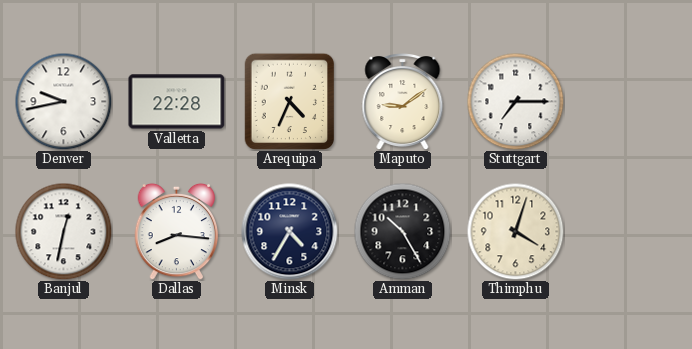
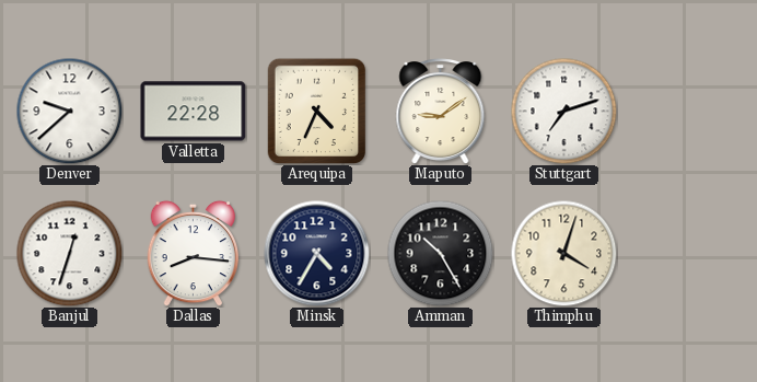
Denver: 9:43 -> 9:38 (69, 111)
Stuttgart: 7:15 -> 7:12 (563, 111)
Banjul: 12:32 -> 12:33 (69, 253)
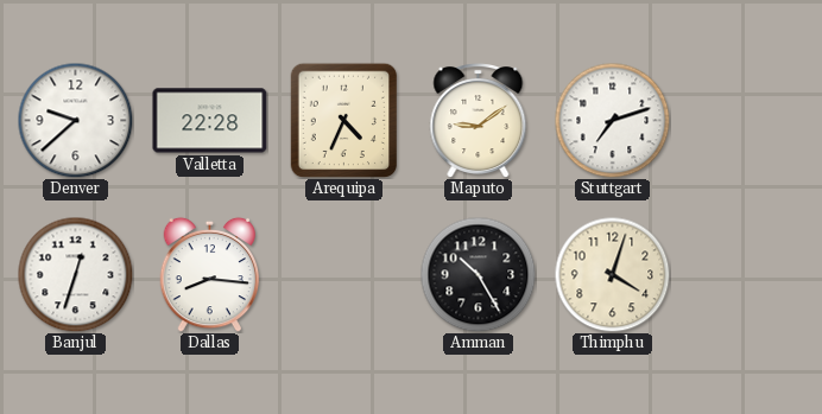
Minsk: 4:35 -> none (317, 254)
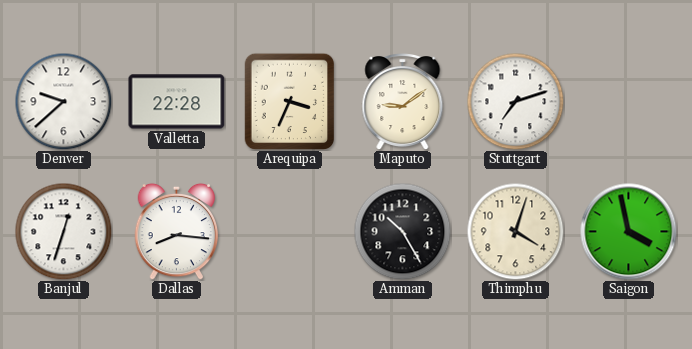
Arequipa: 4:34 -> 3:34 (290, 101)
Saigon: none -> 3:58 (629, 232)
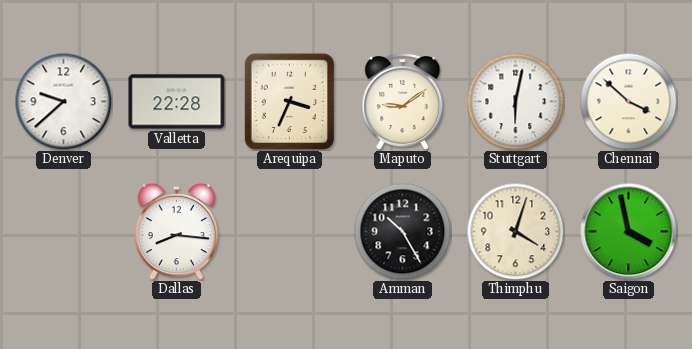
Stuttgart: 7:12 -> 6:02 (515, 101)
Chennai: none -> 3:52 (628, 101)
Banjul: 12:33 -> none (63, 231)
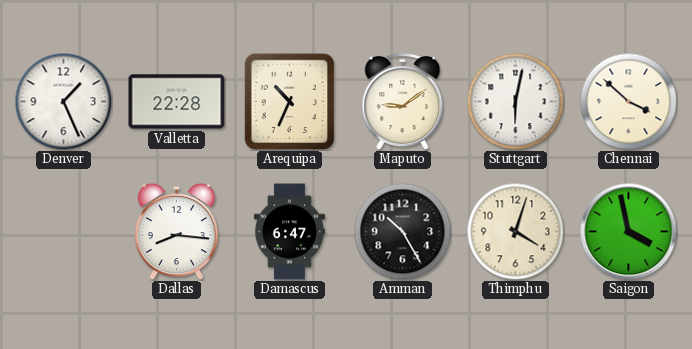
Denver: 9:38 -> 1:26 (63, 101)
Arequipa: 3:34 -> 10:34 (290, 101)
Damascus: none -> 6:47 (289, 232)
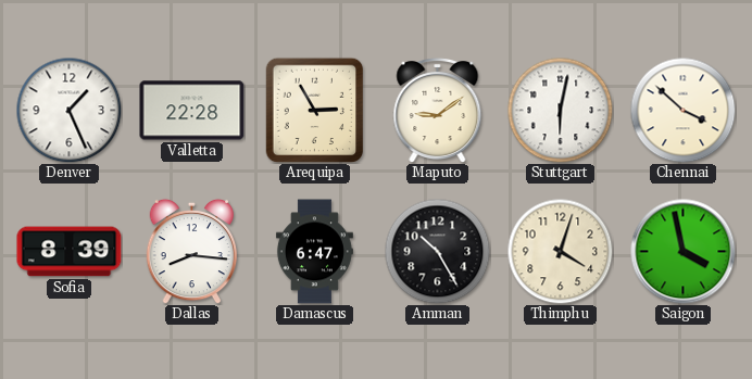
Arequipa: 10:34 -> 2:55 (315, 110)
Sofia: none -> 8:39 (70, 252)
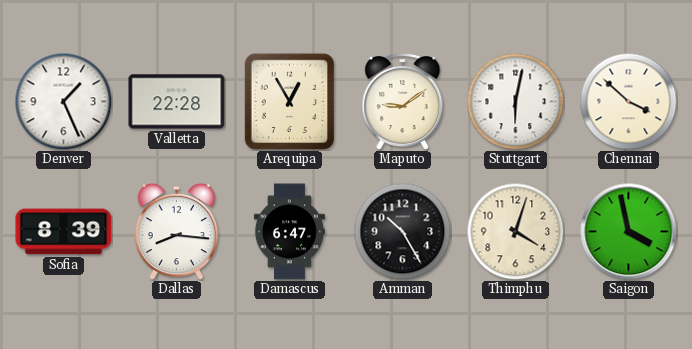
Arequipa: 2:55 -> 12:55 (290, 101)
